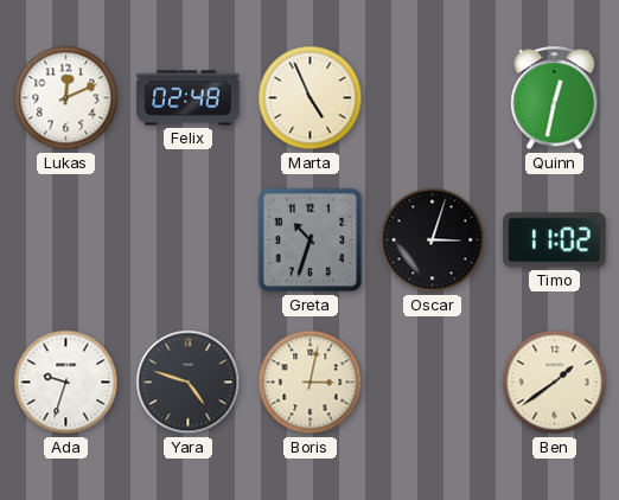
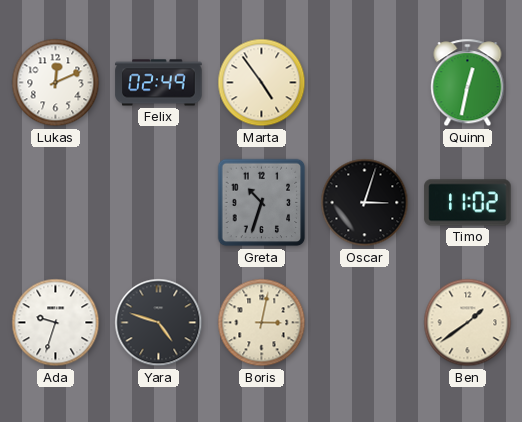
Felix: 02:48 -> 02:49 (159, 83)
Marta: 4:56 -> 4:54 (262, 83)
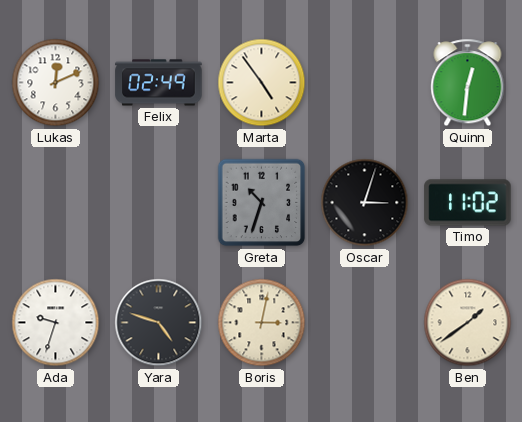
Quinn: 12:32 -> 12:31 (468, 83)
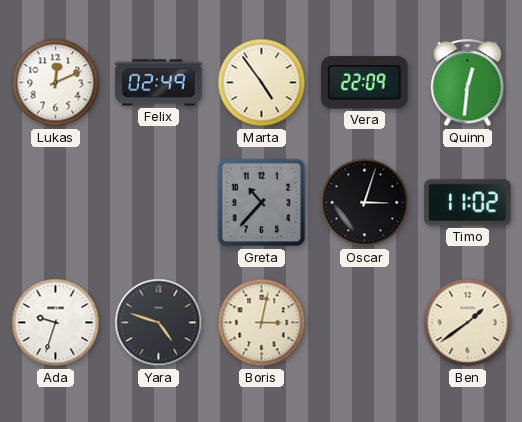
Vera: none -> 22:09 (365, 83)
Greta: 10:33 -> 10:37 (262, 203)
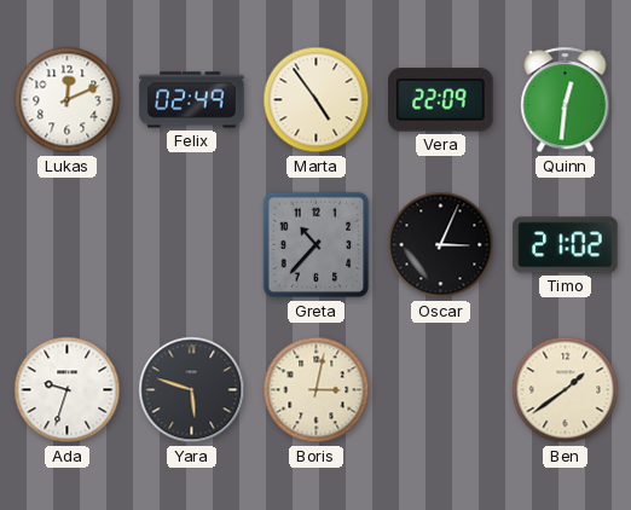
Oscar: 3:03 -> 3:04 (441, 245)
Timo: 11:02 -> 21:02 (566, 245)
Yara: 4:48 -> 5:48 (192, 390)
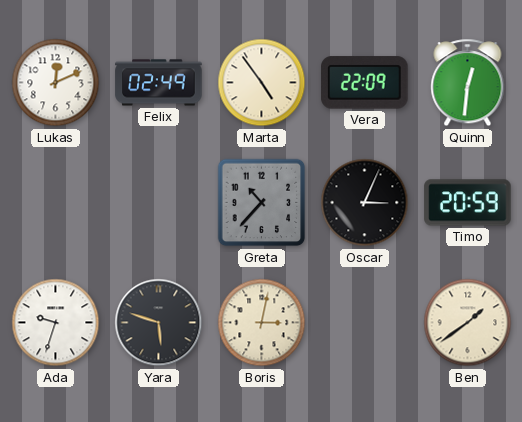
Timo: 21:02 -> 20:59 (468, 203)
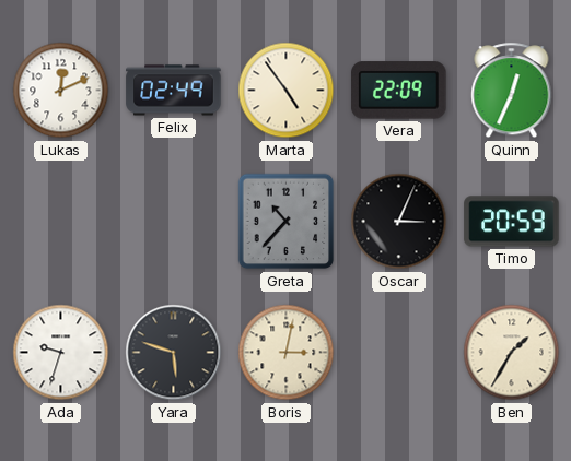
Quinn: 12:31 -> 12:34 (512, 91)
Ben: 1:39 -> 1:35 (512, 353)
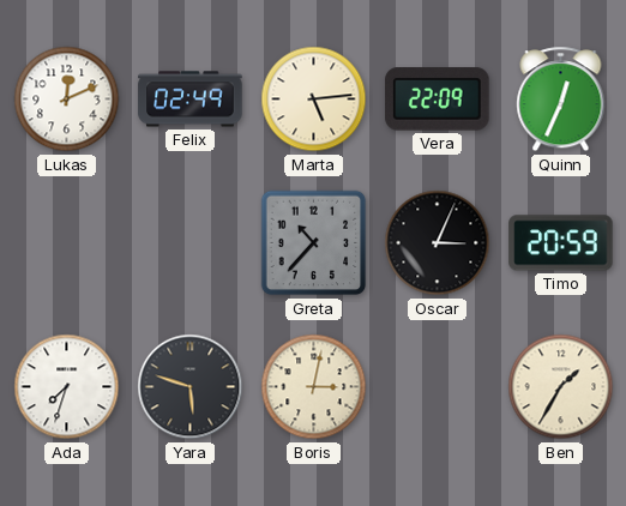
Marta: 4:54 -> 5:14 (314, 100)
Ada: 9:33 -> 7:33 (67, 387)
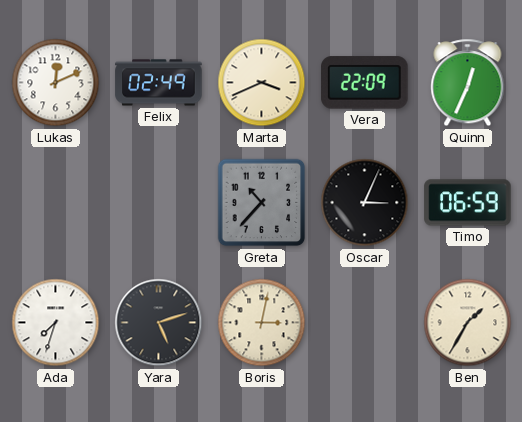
Marta: 5:14 -> 3:41 (262, 83)
Timo: 20:59 -> 06:59 (468, 203)
Yara: 5:48 -> 5:12 (159, 323)
